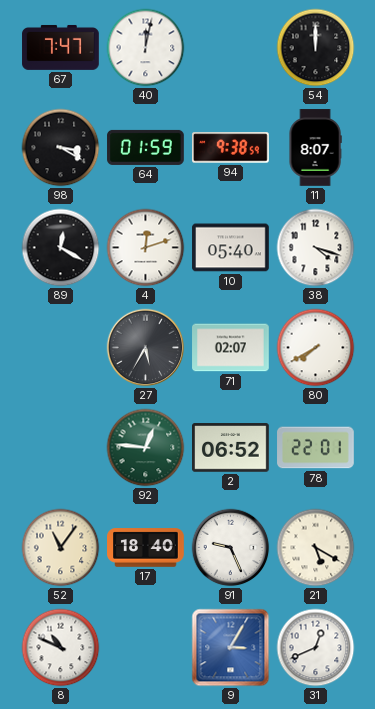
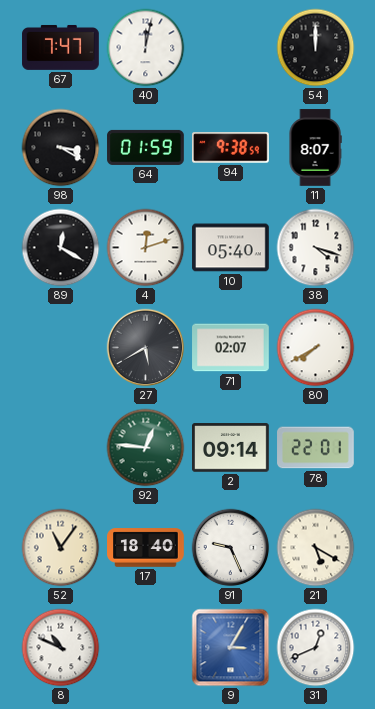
27: 5:35 -> 5:40 (146, 348)
2: 06:52 -> 09:14 (231, 448)
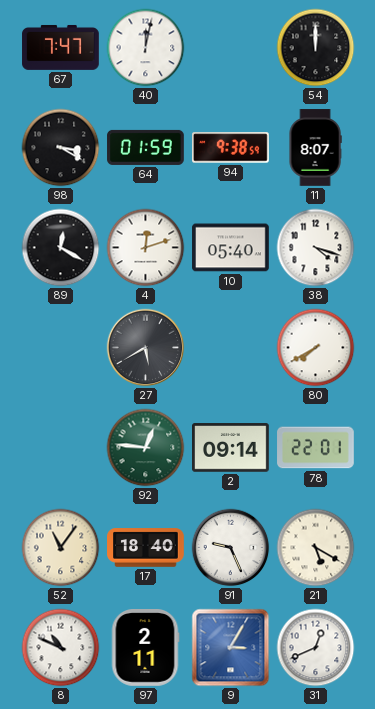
71: 02:07 -> none (231, 348)
97: none -> 2:11 (145, 648)
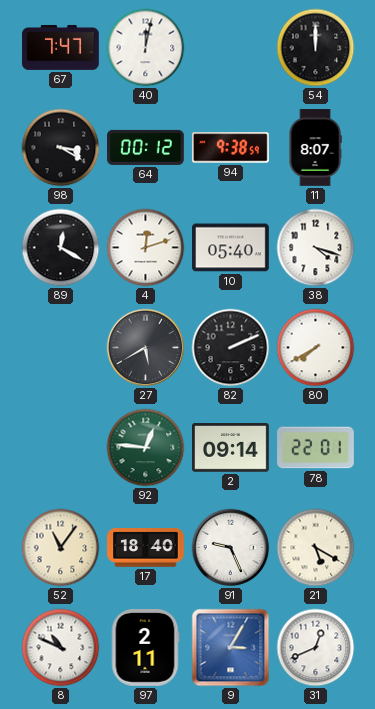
64: 01:59 -> 00:12 (146, 147)
82: none -> 2:11 (231, 348)
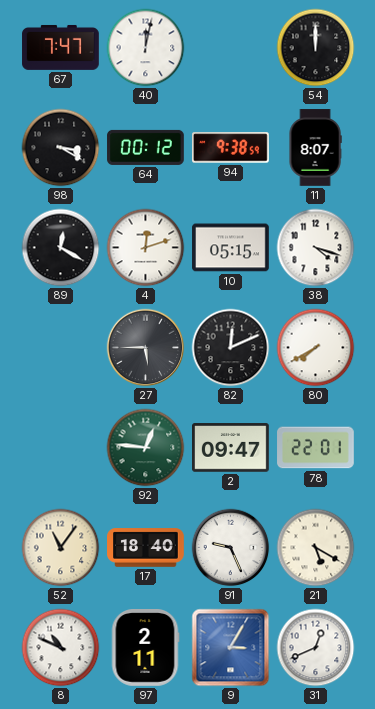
10: 05:40 -> 05:15 (231, 248)
27: 5:40 -> 5:45 (146, 348)
82: 2:11 -> 12:11 (231, 348)
2: 09:14 -> 09:47 (231, 448)
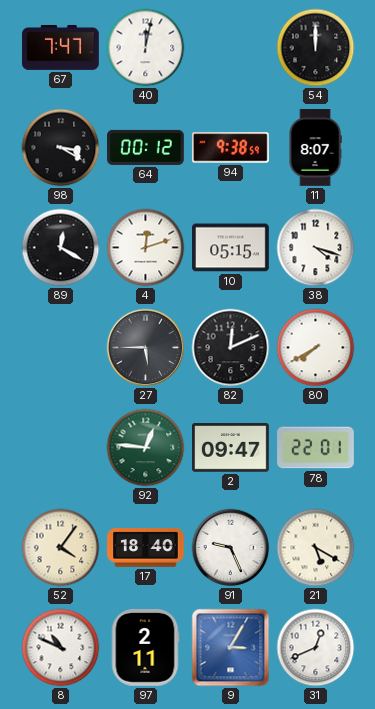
52: 11:06 -> 4:06 (61, 548)
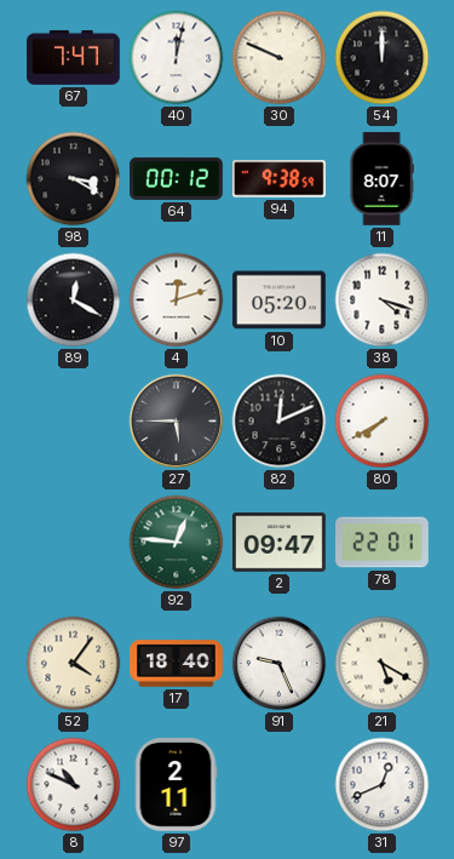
30: none -> 9:49 (280, 58)
10: 05:15 -> 05:20 (280, 300)
9: 3:05 -> none (231, 648)
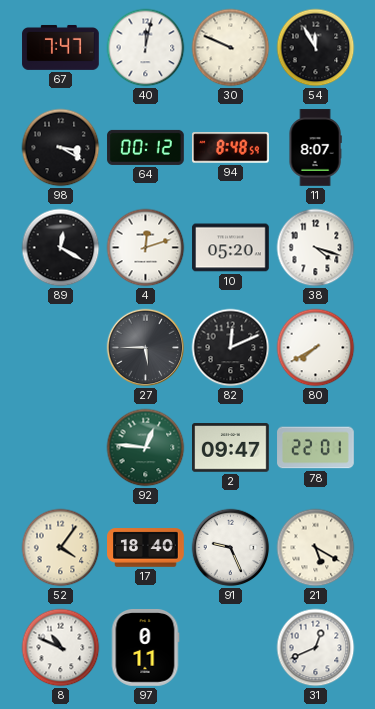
54: 12:00 -> 11:55 (316, 48)
94: 9:38 -> 8:48 (231, 148)
97: 2:11 -> 0:11 (145, 648)
